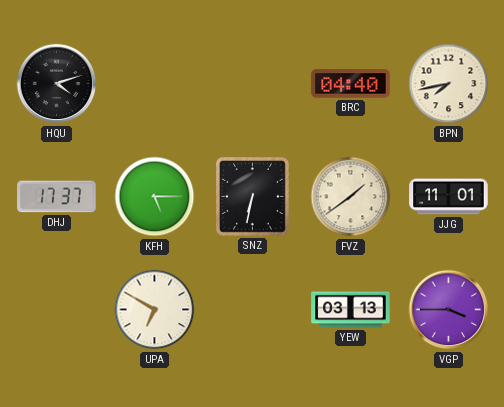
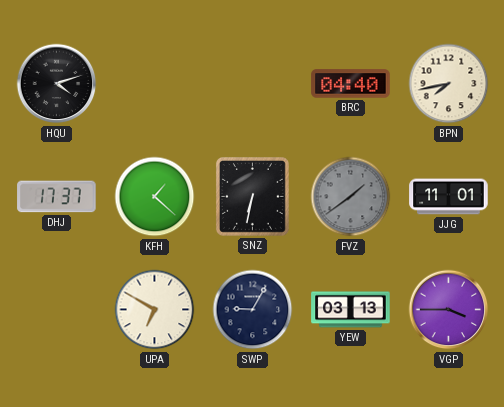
KFH: 5:15 -> 1:22 (155, 197)
FVZ dial: cream -> grey (351, 197)
SWP: none -> 9:05 (253, 310)
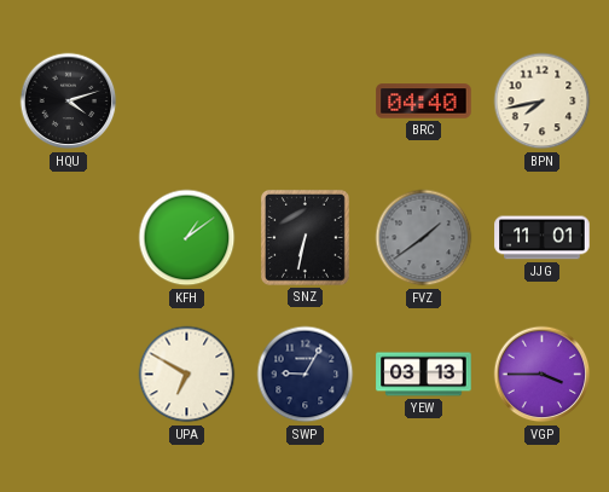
DHJ: 17:37 -> none (57, 197)
KFH: 1:22 -> 1:09 (187, 238)
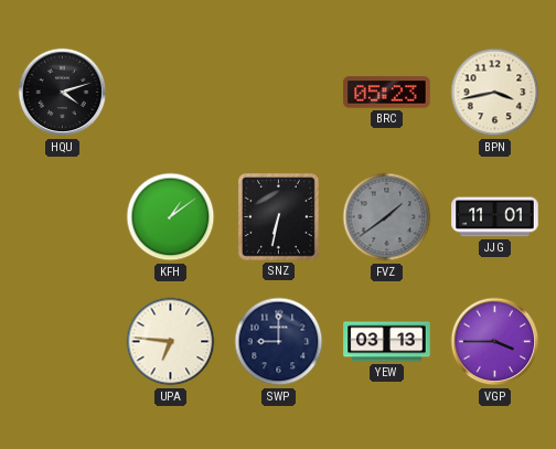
BRC: 04:40 -> 05:23 (387, 93)
BPN: 7:43 -> 3:43 (495, 93)
UPA: 6:50 -> 6:46 (171, 342)
SWP: 9:05 -> 9:00 (279, 342)
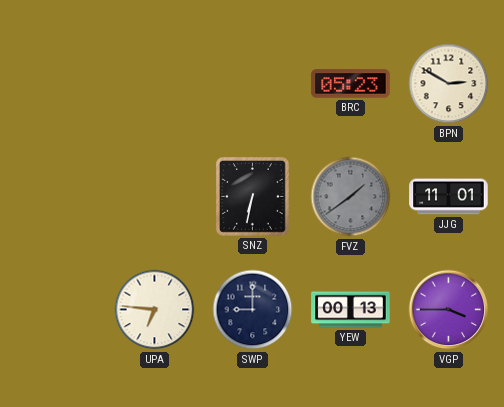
HQU: 4:12 -> none (63, 93)
BPN: 3:43 -> 2:50 (449, 84)
KFH: 1:09 -> none (171, 217)
YEW: 03:13 -> 00:13 (351, 310)
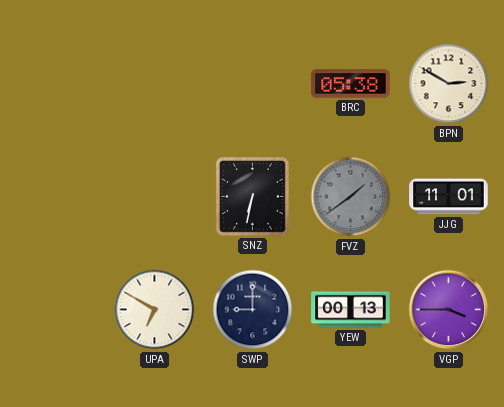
BRC: 05:23 -> 05:38 (351, 84)
UPA: 6:46 -> 6:50 (155, 310)
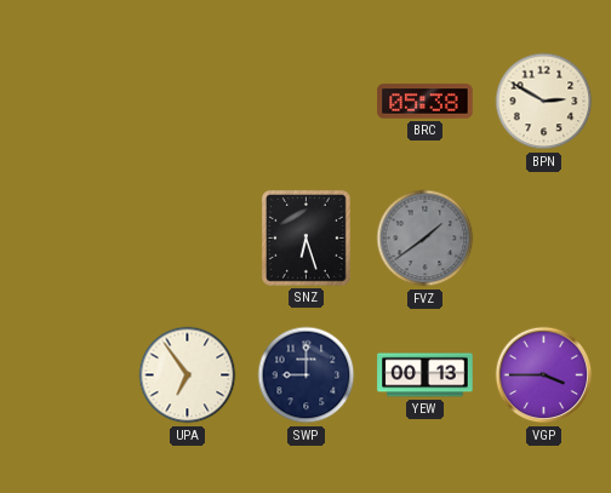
SNZ: 6:32 -> 6:27 (305, 239)
JJG: 11:01 -> none (449, 197)
UPA: 6:50 -> 6:54 (188, 376)
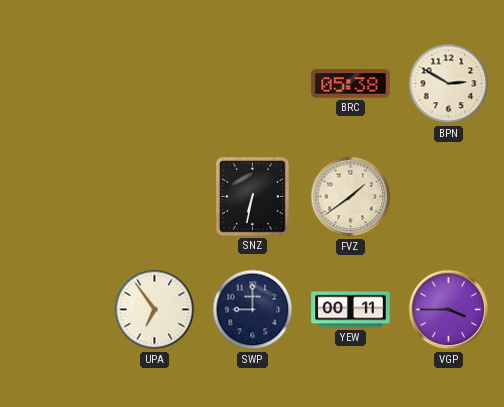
SNZ: 6:27 -> 6:32 (252, 197)
FVZ dial: grey -> cream (351, 197)
YEW: 00:13 -> 00:11 (351, 310)
